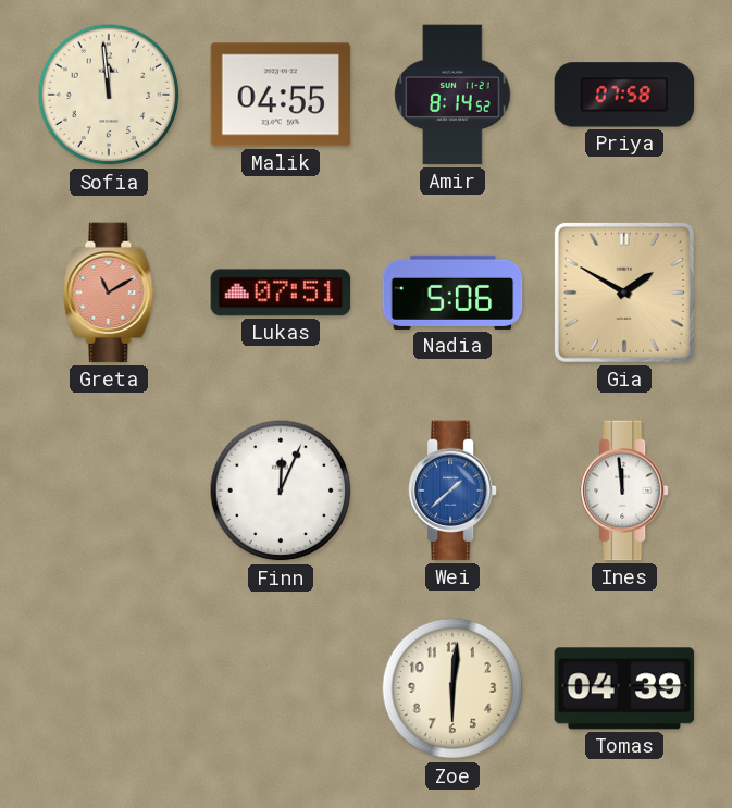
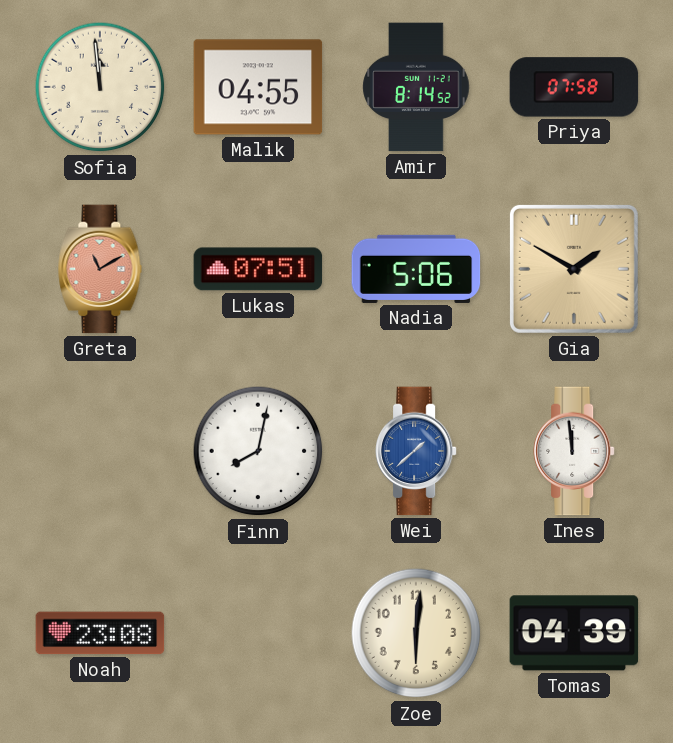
Finn: 12:04 -> 8:02 (258, 451)
Noah: none -> 23:08 (100, 633)
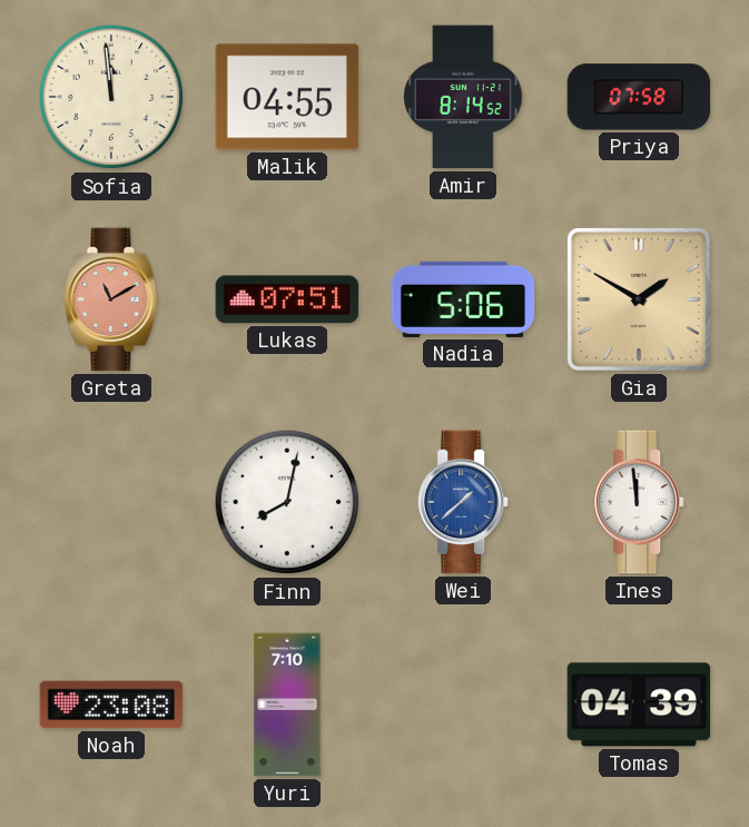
Yuri: none -> 7:10 (287, 705)
Zoe: 6:01 -> none (416, 633)
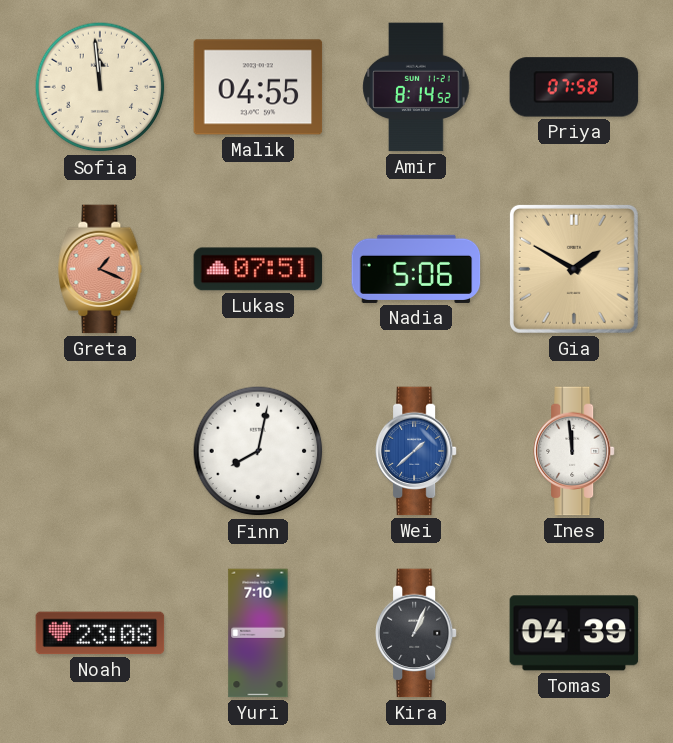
Greta: 11:10 -> 1:19 (100, 269)
Kira: none -> 1:04 (416, 633)
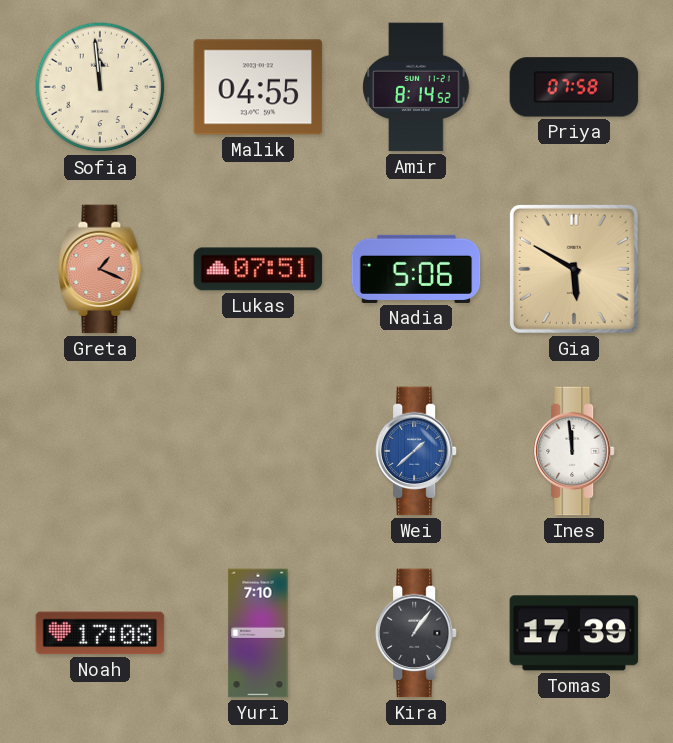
Gia: 1:50 -> 5:50 (574, 269)
Finn: 8:02 -> none (258, 451)
Noah: 23:08 -> 17:08 (100, 633)
Kira: 1:04 -> 1:06 (416, 633)
Tomas: 04:39 -> 17:39 (574, 633)
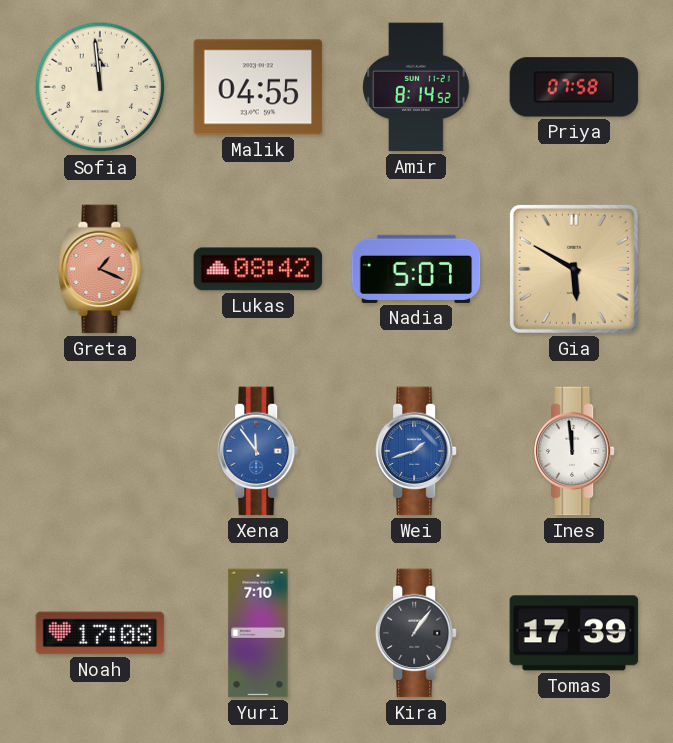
Lukas: 07:51 -> 08:42 (258, 269)
Nadia: 5:06 -> 5:07 (416, 269)
Xena: none -> 11:54 (258, 451)
Wei: 1:38 -> 1:42 (416, 451)
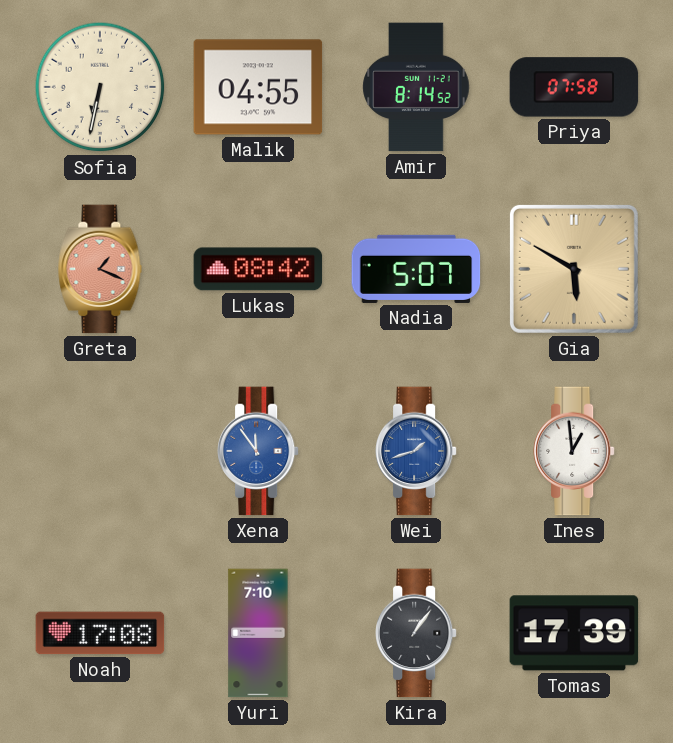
Sofia: 11:59 -> 6:32 (100, 87)
Ines: 11:59 -> 12:59 (574, 451)
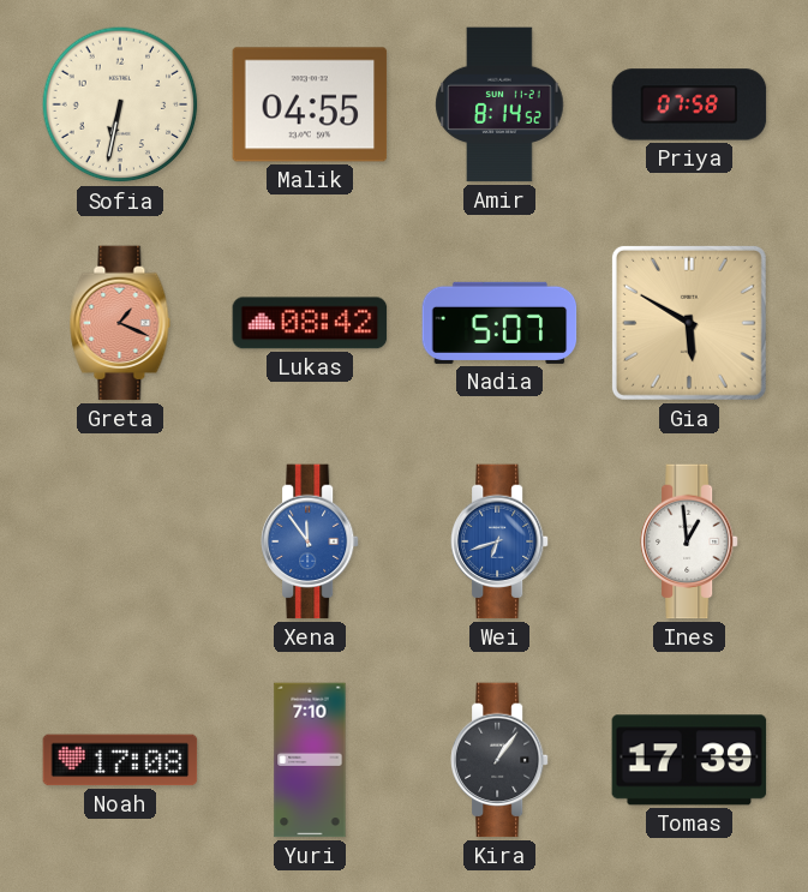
Wei: 1:42 -> 6:42 (499, 541)
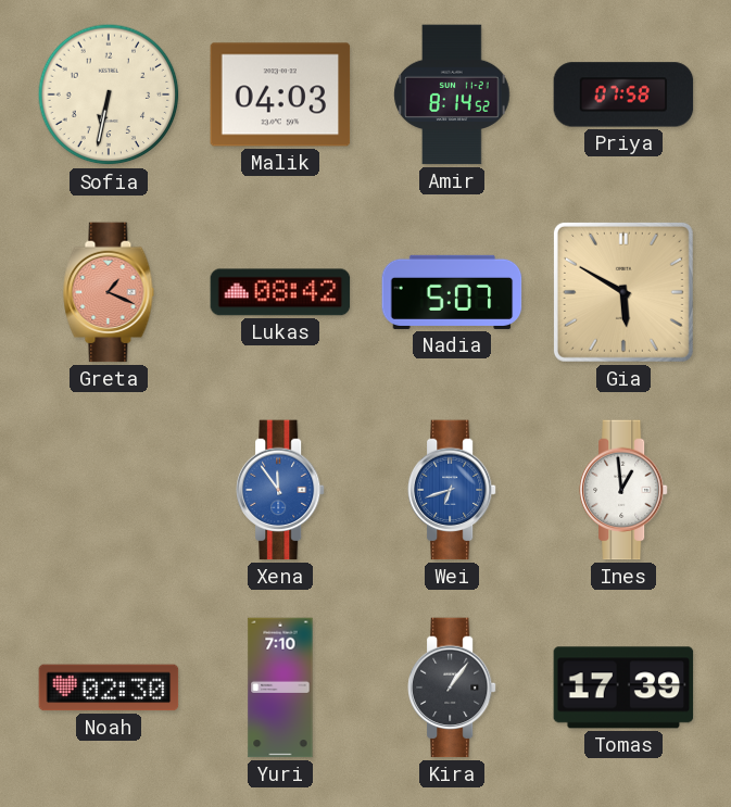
Malik: 04:55 -> 04:03 (280, 94)
Noah: 17:08 -> 02:30 (109, 688)
